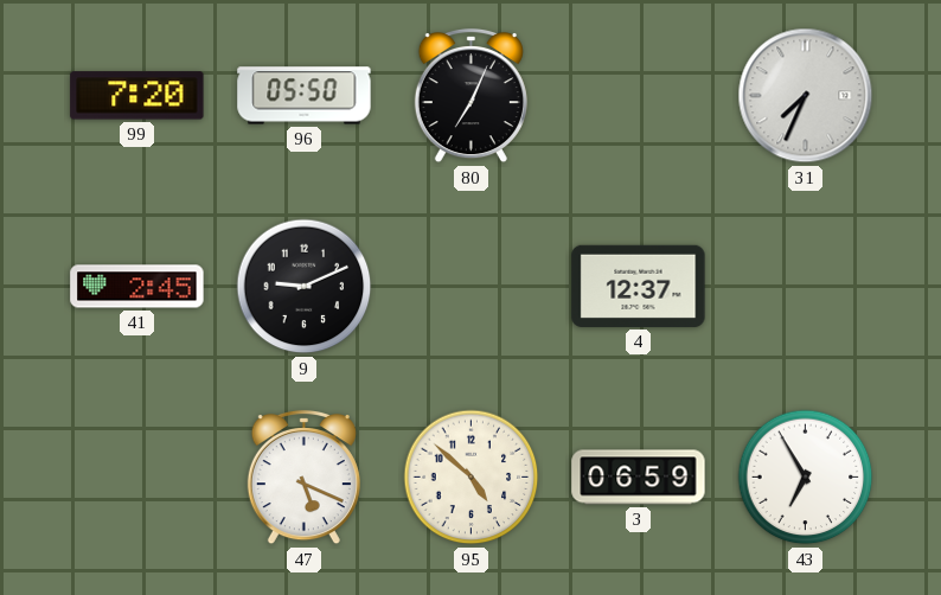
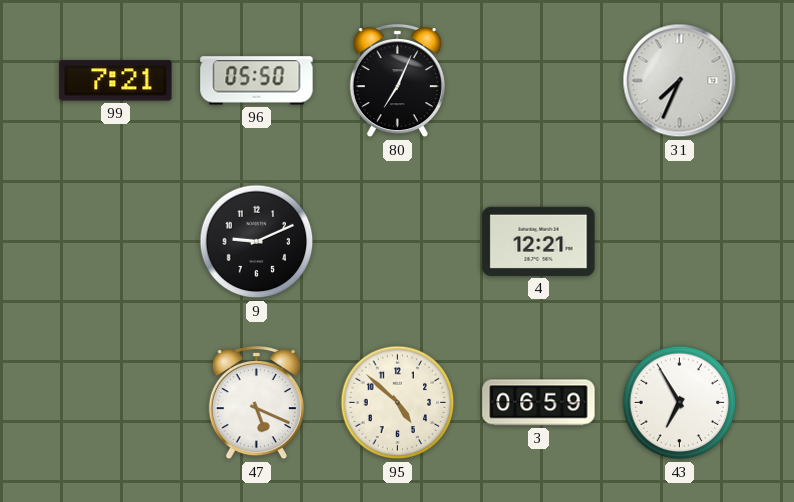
99: 7:20 -> 7:21 (116, 81)
41: 2:45 -> none (137, 287)
4: 12:37 -> 12:21 (539, 241)
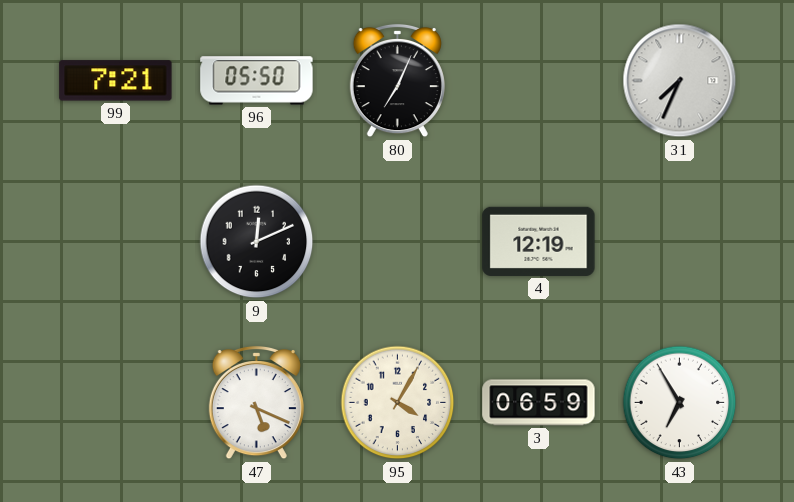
9: 9:11 -> 12:11 (257, 242)
4: 12:21 -> 12:19 (539, 241)
95: 4:52 -> 4:05 (398, 403)
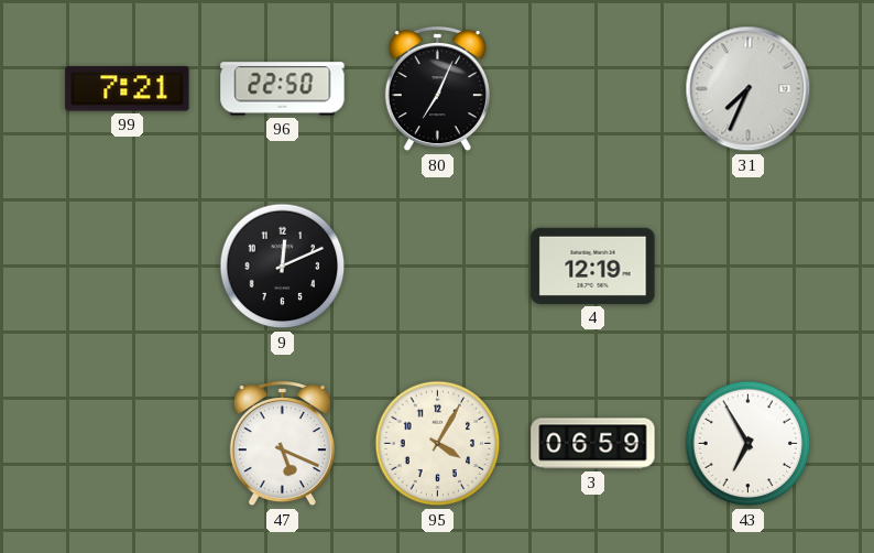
96: 05:50 -> 22:50 (283, 89)
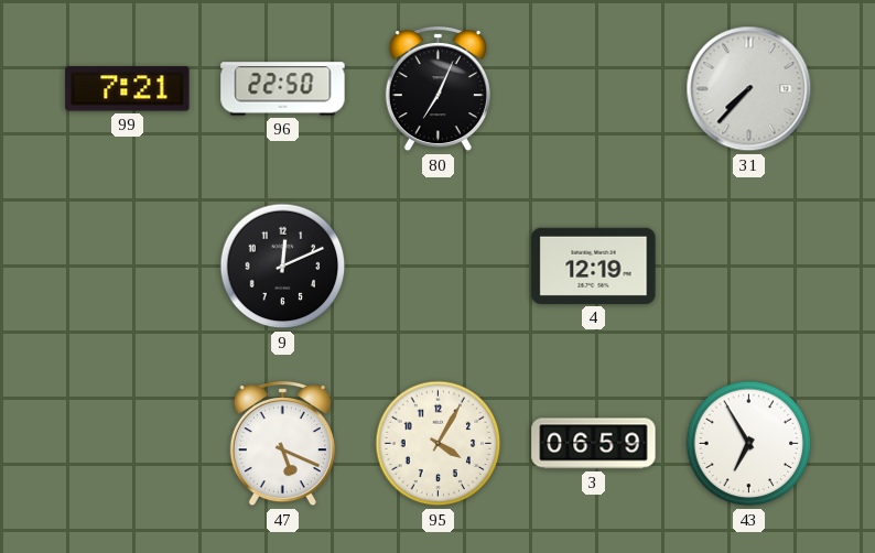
31: 7:34 -> 7:37 (749, 89)
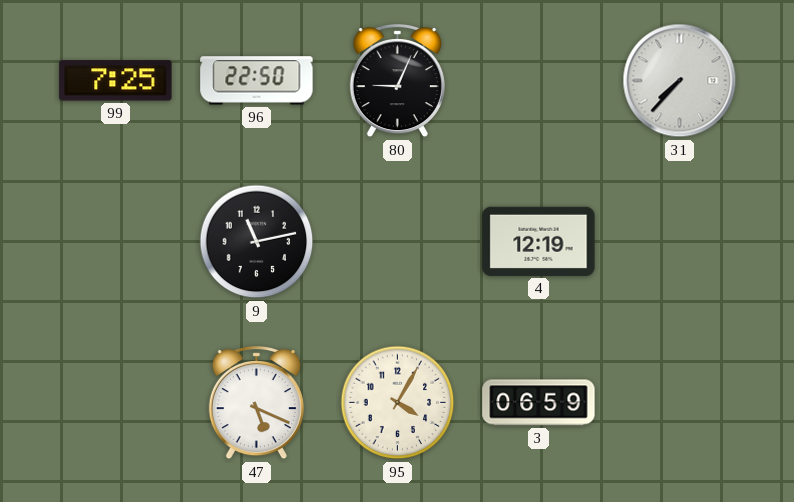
99: 7:21 -> 7:25 (116, 81)
80: 7:04 -> 9:04 (397, 81)
9: 12:11 -> 11:13 (257, 242)
43: 6:55 -> none (749, 444)
